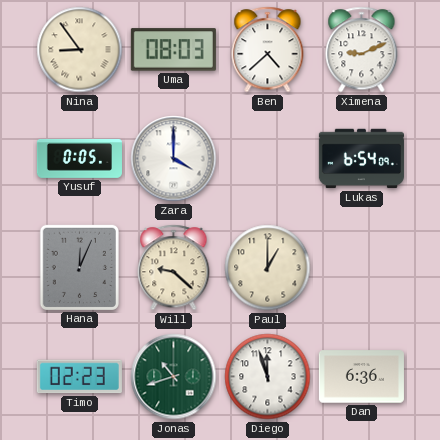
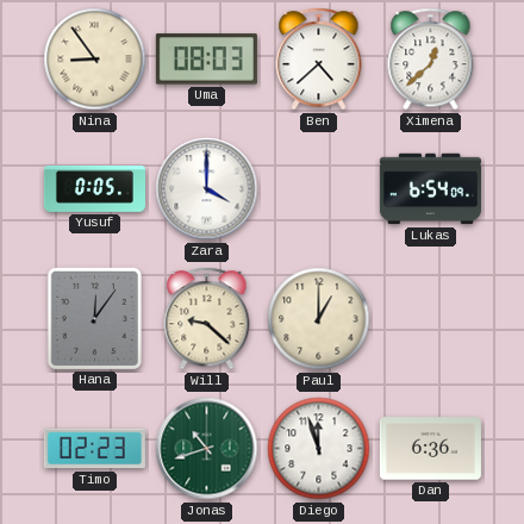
Ximena: 9:11 -> 12:38 (431, 60)
Hana: 12:04 -> 12:06 (94, 318)
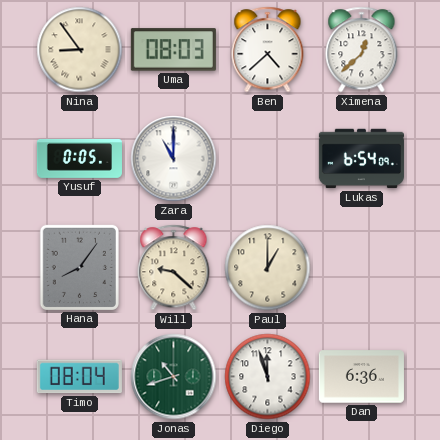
Zara: 4:00 -> 11:00 (174, 159)
Hana: 12:06 -> 8:06 (79, 267)
Timo: 02:23 -> 08:04 (79, 377)
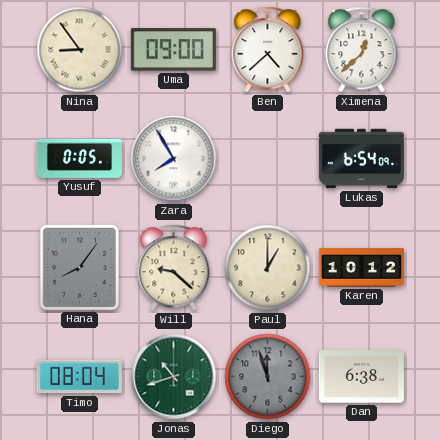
Uma: 08:03 -> 09:00 (173, 50)
Zara: 11:00 -> 7:55 (174, 159)
Karen: none -> 10:12 (361, 268)
Diego dial: white -> grey (268, 377)
Dan: 6:36 -> 6:38 (361, 377)
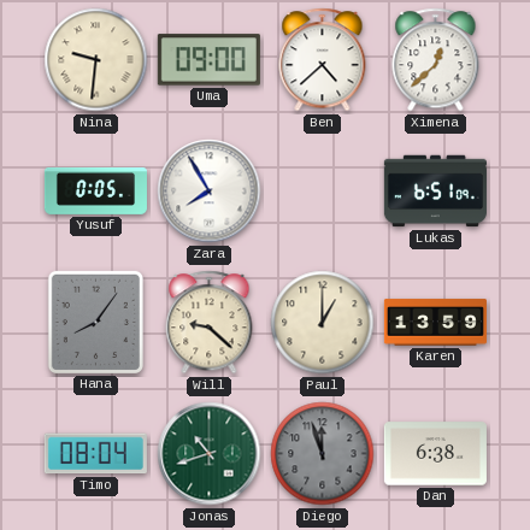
Nina: 8:54 -> 9:31 (96, 60)
Lukas: 6:54 -> 6:51 (435, 192)
Karen: 10:12 -> 13:59 (435, 323)
